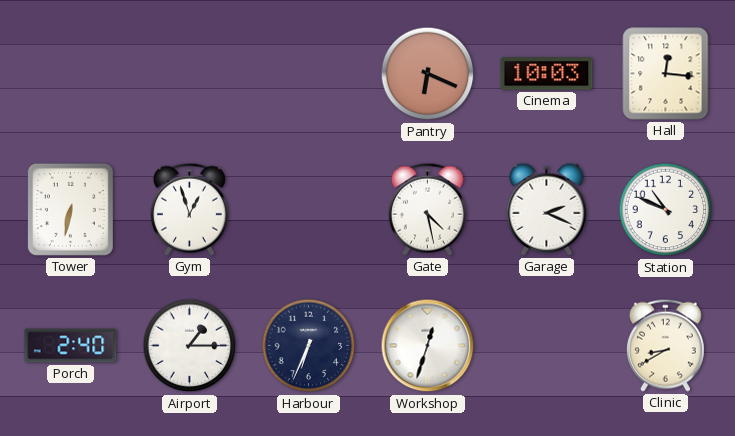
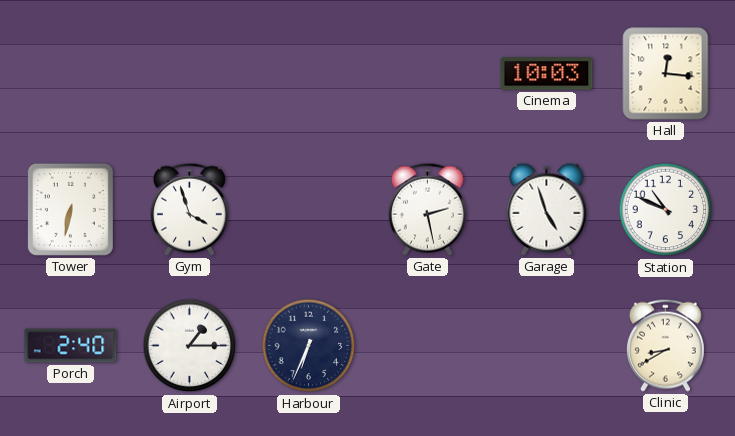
Pantry: 6:19 -> none (428, 74)
Gym: 12:57 -> 3:57 (189, 209)
Gate: 4:28 -> 2:28 (427, 209)
Garage: 2:19 -> 4:57 (547, 209)
Workshop: 12:33 -> none (428, 346)
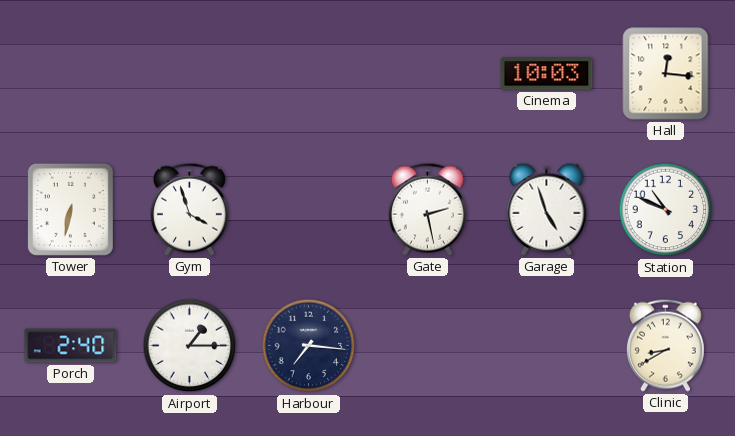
Harbour: 6:34 -> 7:16 (309, 346)
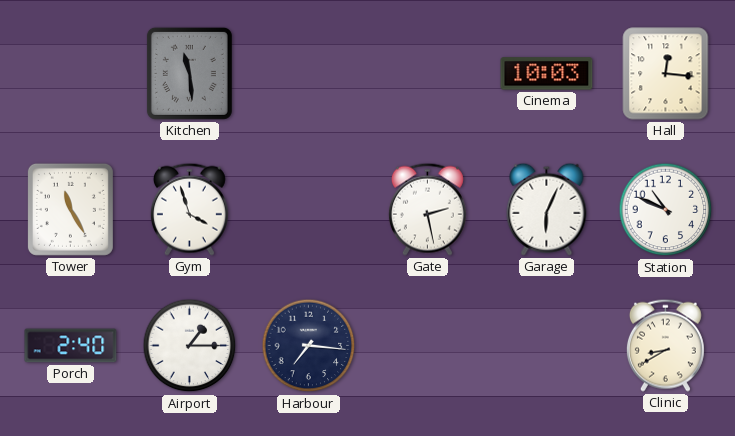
Kitchen: none -> 11:29 (189, 73)
Tower: 6:32 -> 11:25 (70, 209)
Garage: 4:57 -> 6:04 (547, 209)
